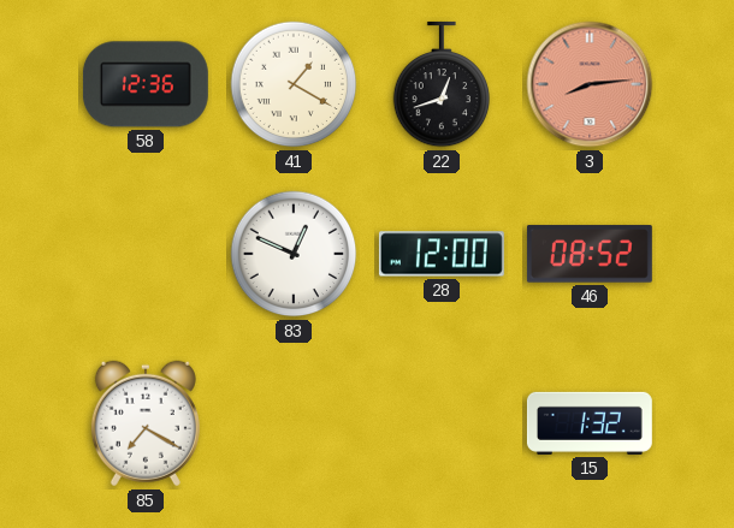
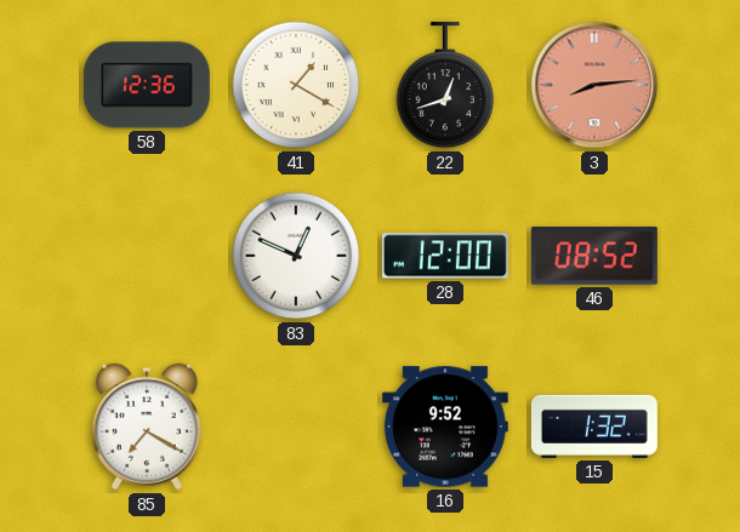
16: none -> 9:52 (445, 427)
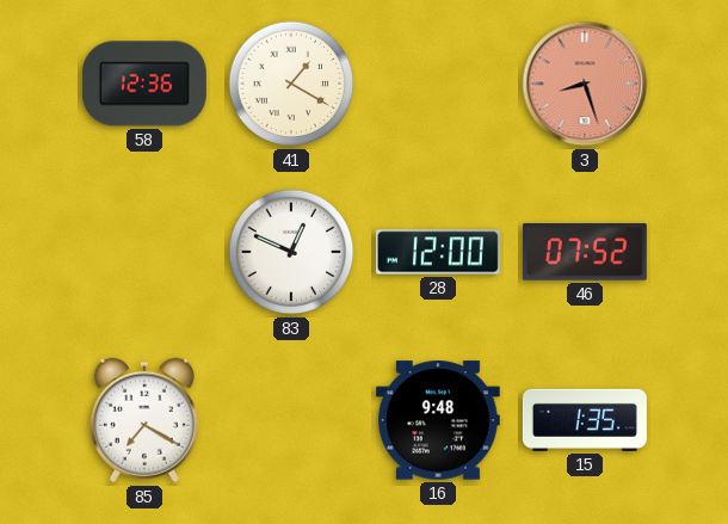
22: 12:42 -> none (445, 85)
3: 8:14 -> 8:27 (585, 84)
46: 08:52 -> 07:52 (585, 252)
16: 9:52 -> 9:48 (438, 420)
15: 1:32 -> 1:35 (585, 420)
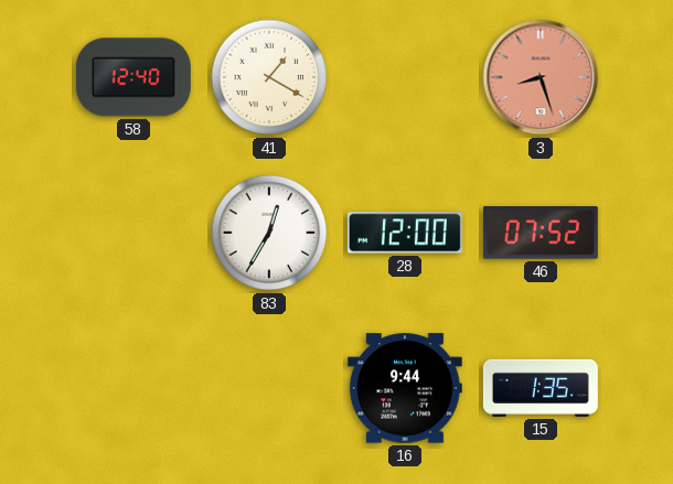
58: 12:36 -> 12:40 (133, 77)
83: 12:49 -> 12:35 (269, 233)
85: 7:20 -> none (144, 420)
16: 9:48 -> 9:44 (405, 388)
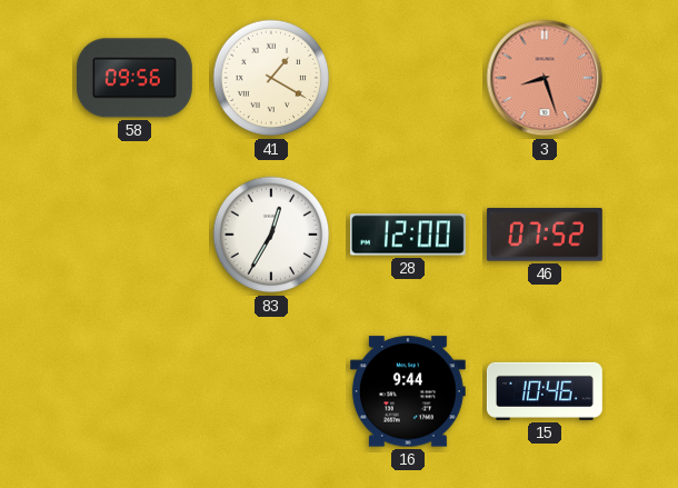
58: 12:40 -> 09:56 (134, 78)
15: 1:35 -> 10:46 (545, 391)
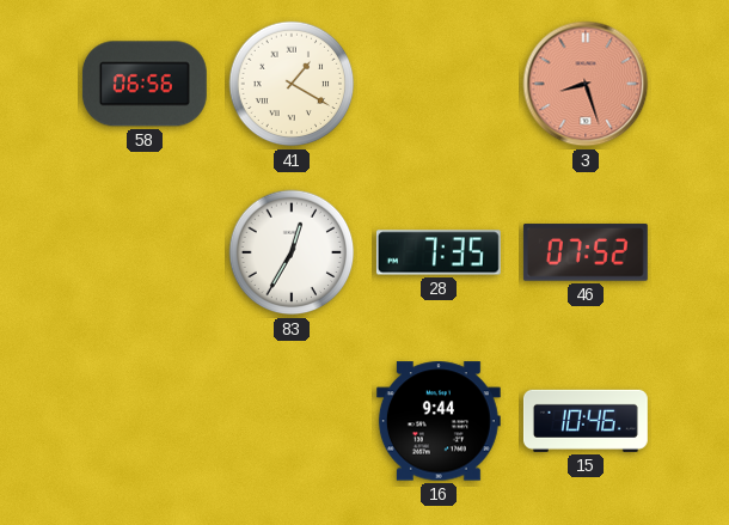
58: 09:56 -> 06:56 (145, 84)
28: 12:00 -> 7:35 (439, 252)
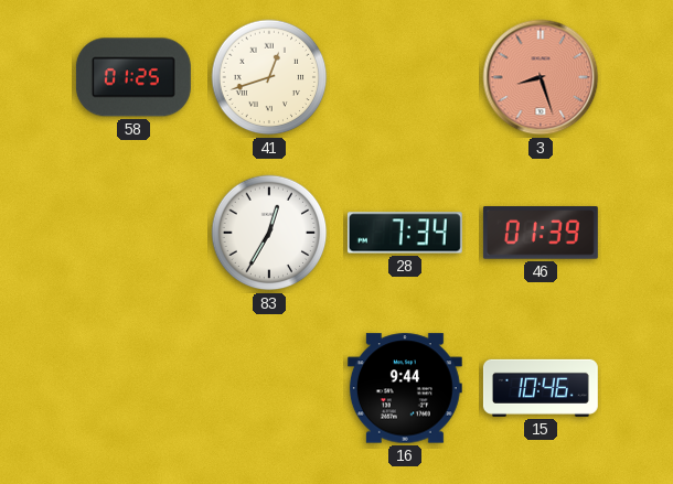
58: 06:56 -> 01:25 (133, 77)
41: 1:20 -> 12:42 (269, 77)
28: 7:35 -> 7:34 (405, 233)
46: 07:52 -> 01:39 (541, 233)
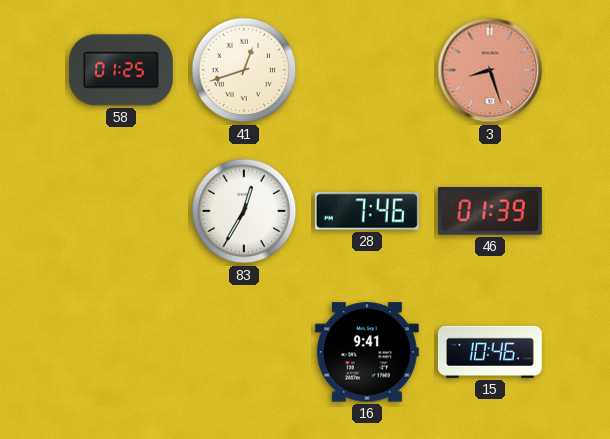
28: 7:34 -> 7:46 (367, 211)
16: 9:44 -> 9:41 (367, 352)
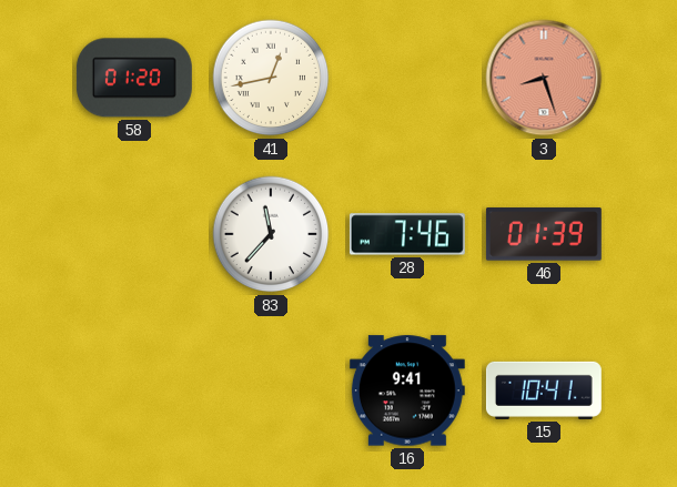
58: 01:25 -> 01:20 (134, 78)
41: 12:42 -> 12:43 (271, 78)
83: 12:35 -> 11:37 (271, 234)
15: 10:46 -> 10:41 (544, 390)
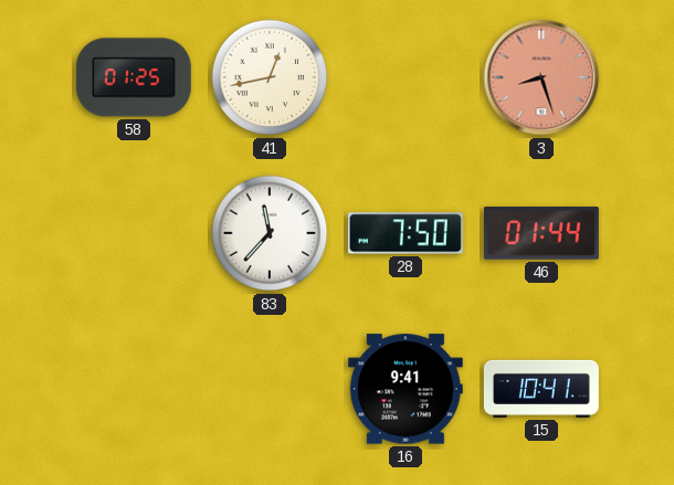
58: 01:20 -> 01:25 (134, 77)
28: 7:46 -> 7:50 (406, 233)
46: 01:39 -> 01:44 (541, 233)
